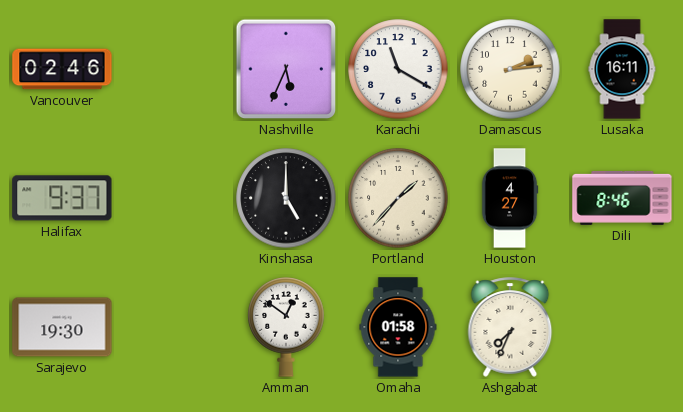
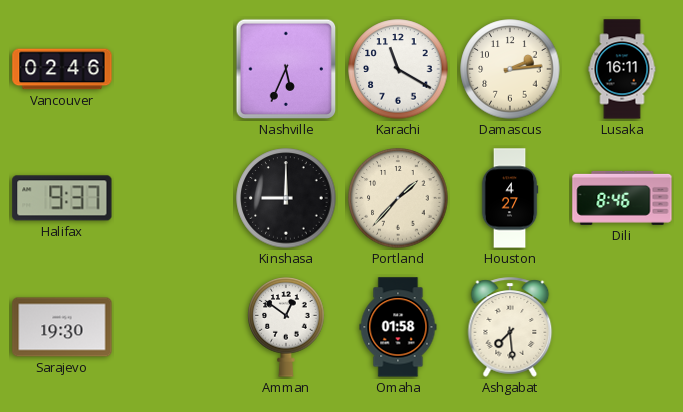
Kinshasa: 5:00 -> 9:00 (286, 198)
Ashgabat: 7:34 -> 7:29 (510, 327)
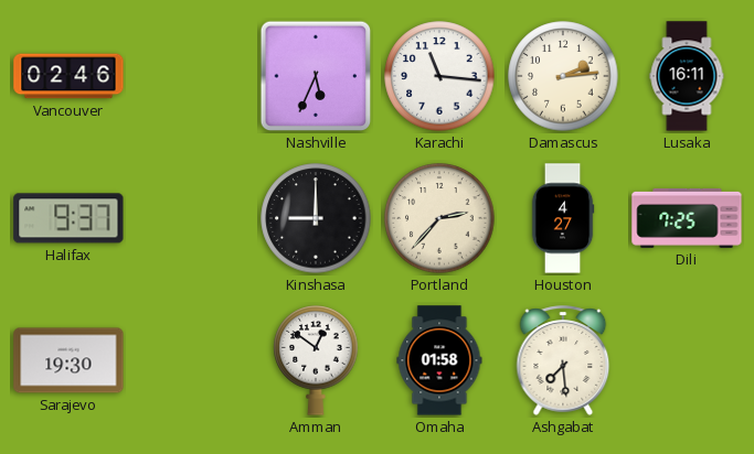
Karachi: 11:20 -> 11:16 (439, 76)
Portland: 1:37 -> 2:37 (439, 218)
Dili: 8:46 -> 7:25 (687, 218)
